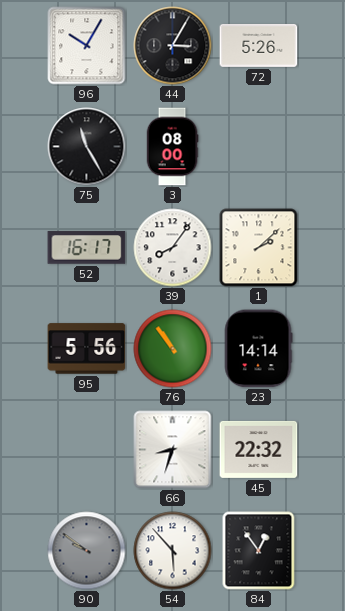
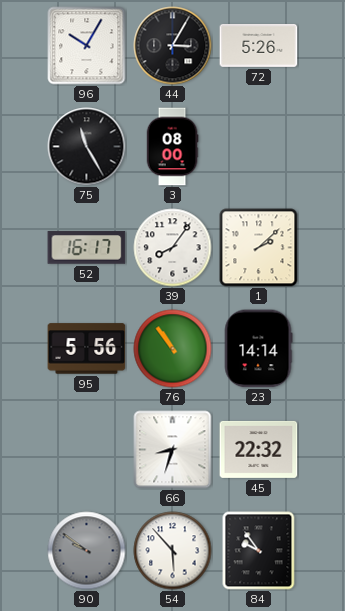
84: 12:54 -> 9:54 (259, 551)
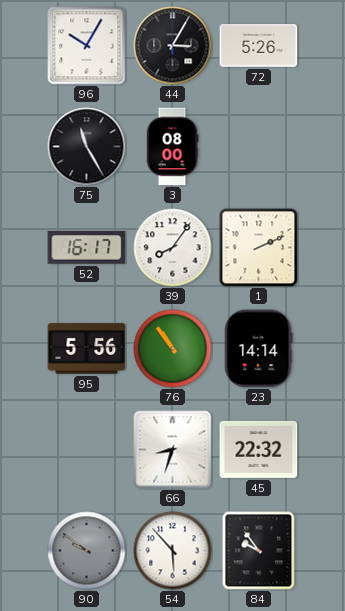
1: 2:08 -> 2:11 (259, 248)
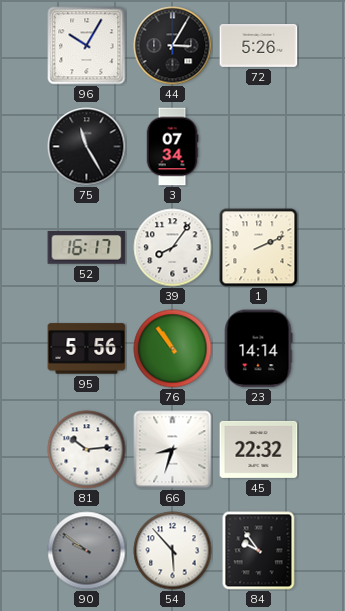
3: 08:00 -> 07:34 (172, 147)
81: none -> 10:14 (87, 450)
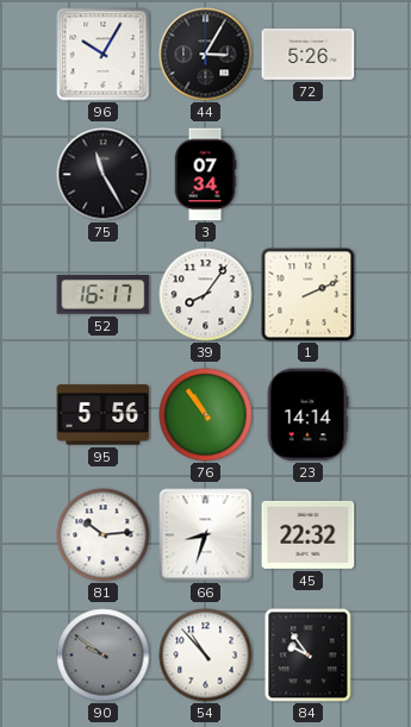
54: 5:53 -> 10:53 (206, 656)
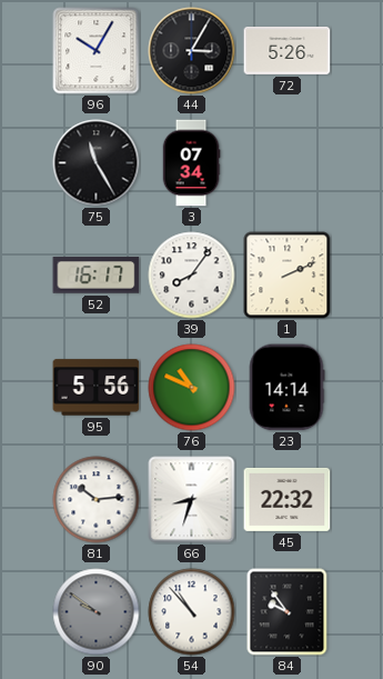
76: 10:54 -> 10:49 (192, 388)
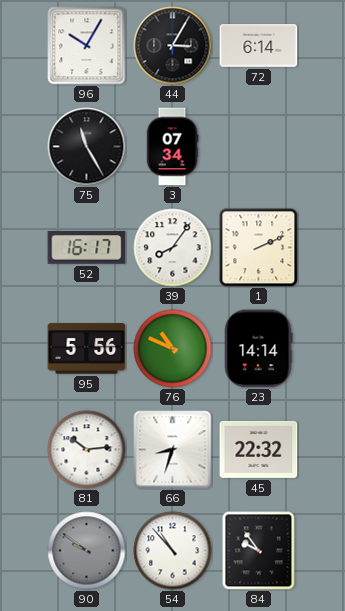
72: 5:26 -> 6:14 (259, 45)
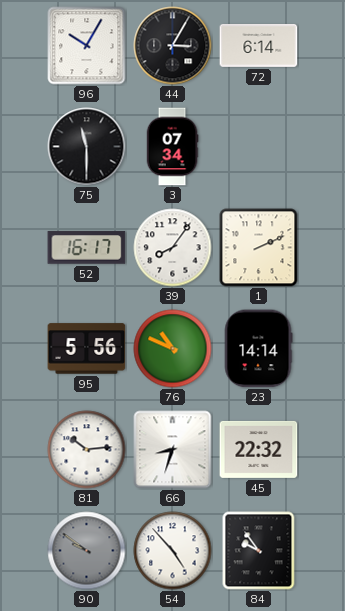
75: 11:25 -> 11:30 (87, 147)
54: 10:53 -> 4:53 (173, 551)
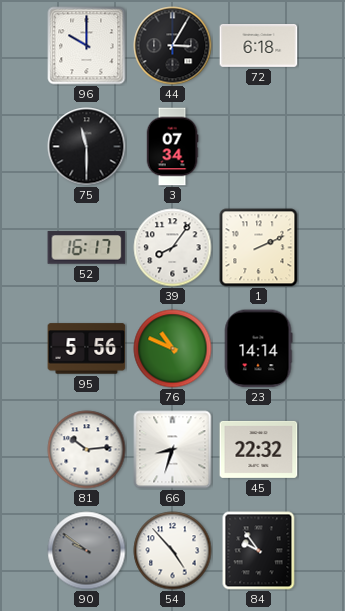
96: 10:05 -> 10:00 (87, 46)
72: 6:14 -> 6:18 (259, 45)
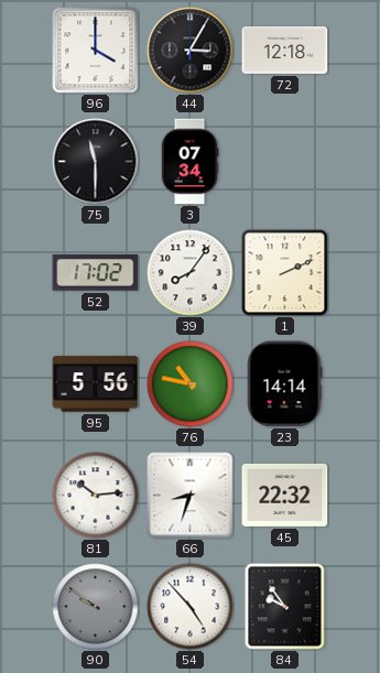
96: 10:00 -> 4:00 (96, 51)
72: 6:18 -> 12:18 (285, 50)
52: 16:17 -> 17:02 (96, 273)
76: 10:49 -> 10:47 (191, 384)
